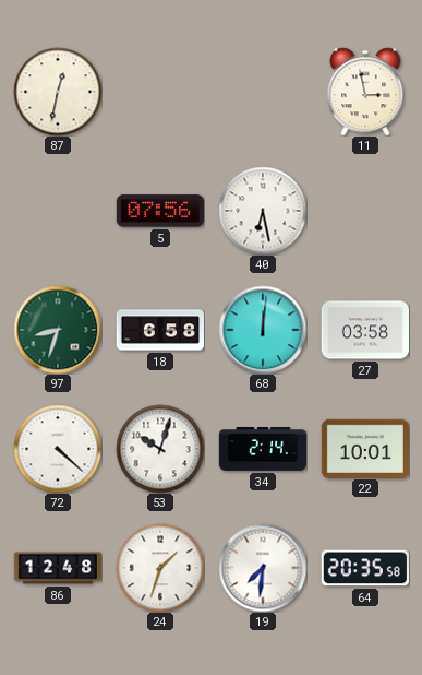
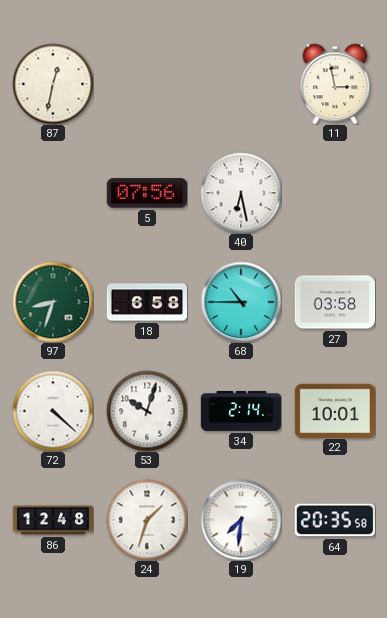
68: 12:01 -> 10:45 (241, 302)
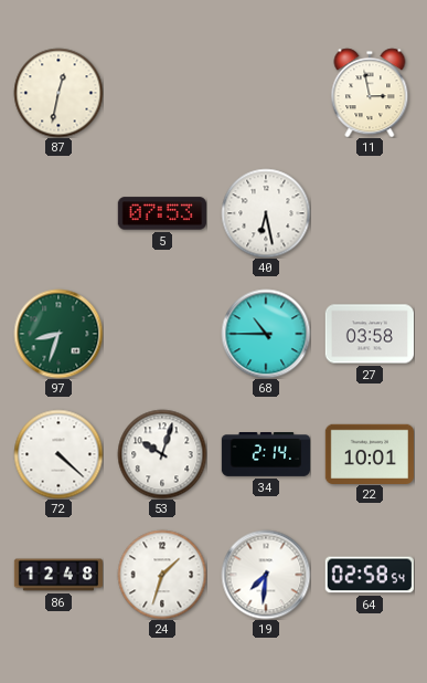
5: 07:56 -> 07:53 (162, 213)
18: 6:58 -> none (147, 302)
64: 20:35 -> 02:58 (370, 575)
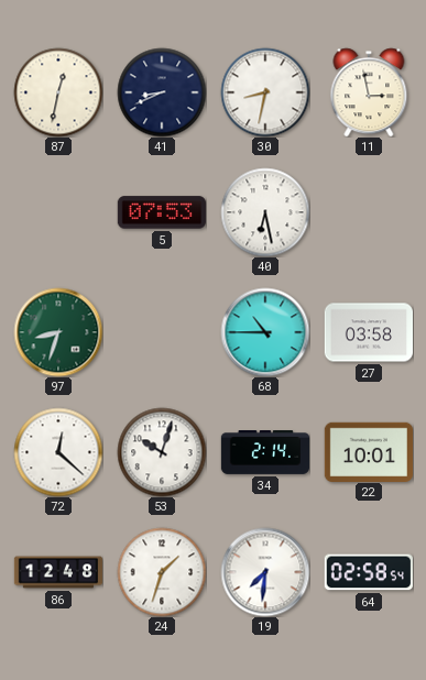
41: none -> 8:41 (162, 92)
30: none -> 8:32 (265, 92)
72: 4:22 -> 12:22 (58, 452)
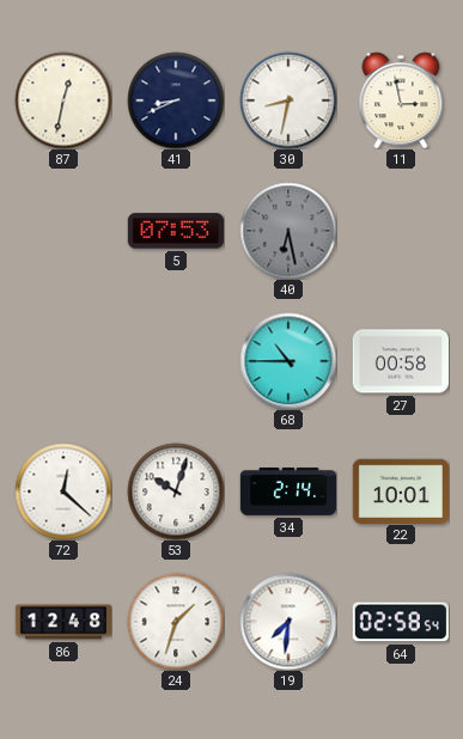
40 dial: white -> grey (288, 231)
97: 8:33 -> none (58, 332)
27: 03:58 -> 00:58 (400, 361)
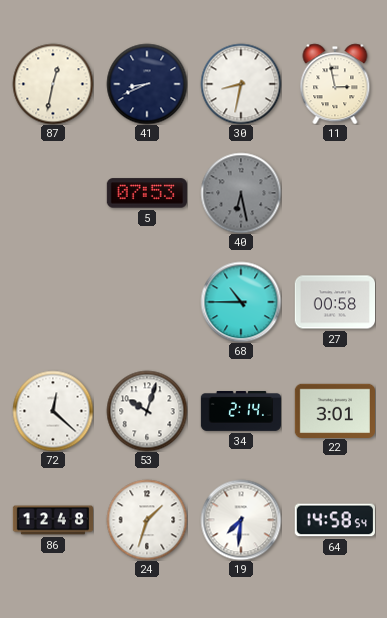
22: 10:01 -> 3:01 (334, 410)
64: 02:58 -> 14:58 (335, 520)
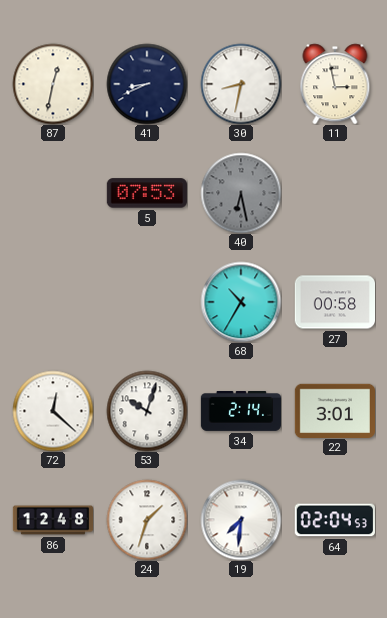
68: 10:45 -> 10:35 (241, 302)
64: 14:58 -> 02:04 (335, 520)
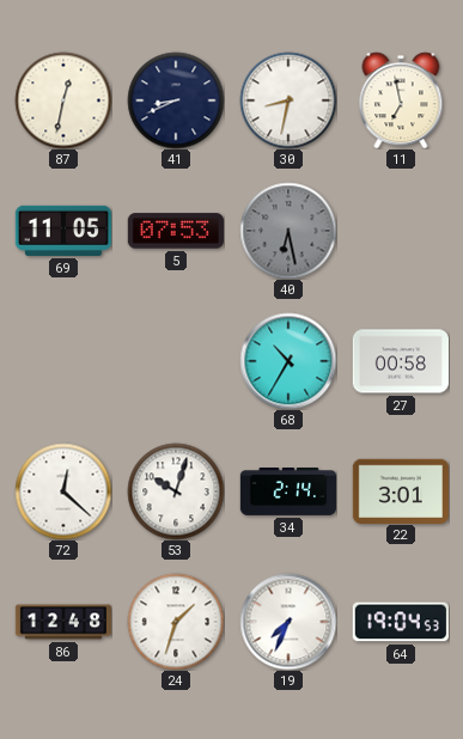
11: 2:58 -> 6:58 (401, 100)
69: none -> 11:05 (62, 231)
19: 7:31 -> 7:34 (288, 622)
64: 02:04 -> 19:04 (401, 622)
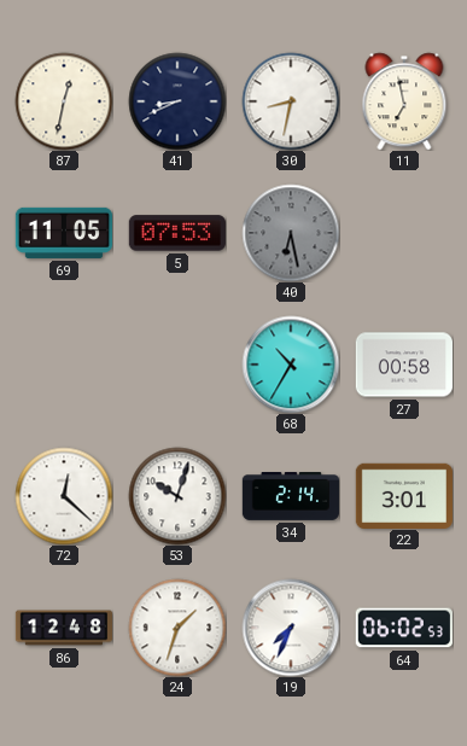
64: 19:04 -> 06:02 (404, 628)
